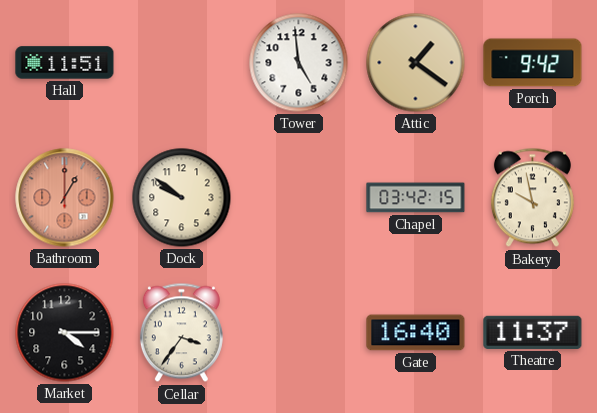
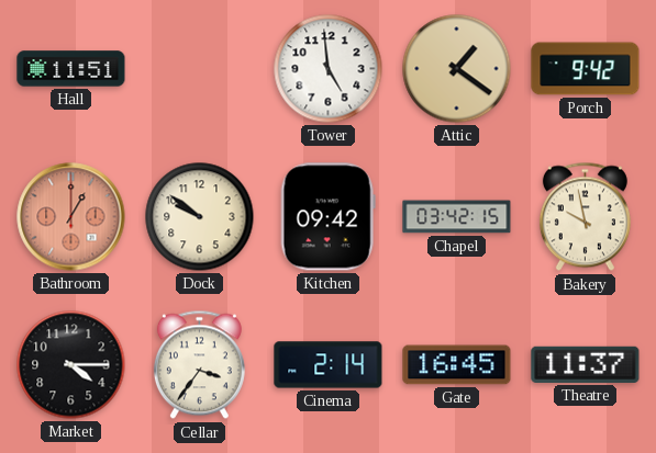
Kitchen: none -> 09:42 (327, 217)
Cinema: none -> 2:14 (329, 365)
Gate: 16:40 -> 16:45 (457, 365)
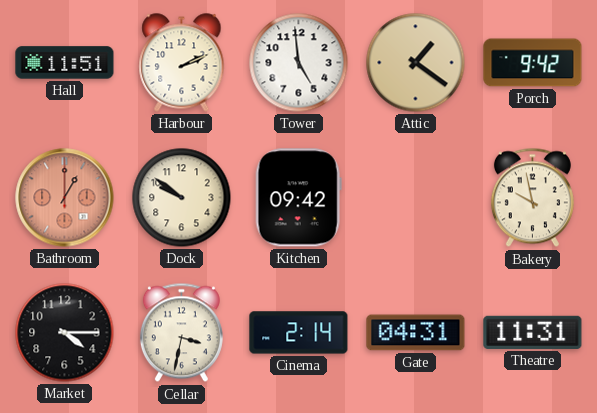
Harbour: none -> 2:11 (182, 63)
Chapel: 03:42 -> none (457, 217)
Cellar: 3:36 -> 3:32 (181, 333)
Gate: 16:45 -> 04:31 (416, 333)
Theatre: 11:37 -> 11:31 (533, 332)
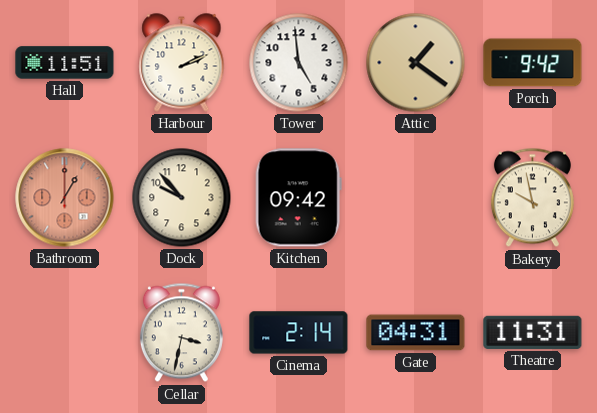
Dock: 9:51 -> 9:53 (182, 198)
Market: 4:15 -> none (65, 333)
